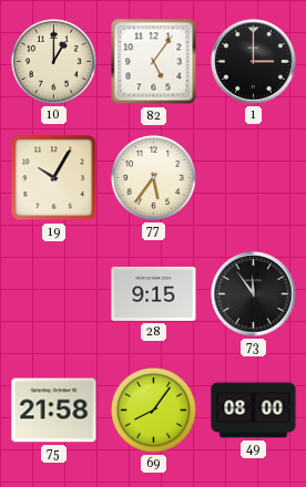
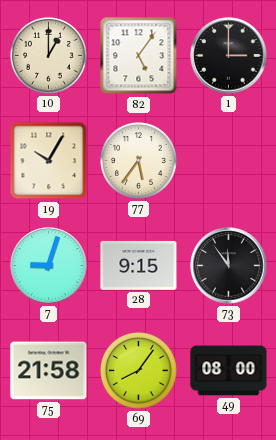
7: none -> 9:03 (49, 266)
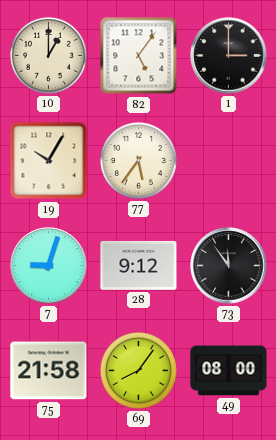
28: 9:15 -> 9:12 (139, 265)
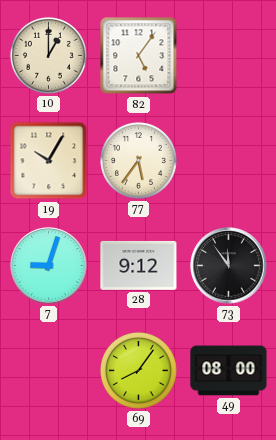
1: 3:00 -> none (229, 56)
75: 21:58 -> none (49, 371)
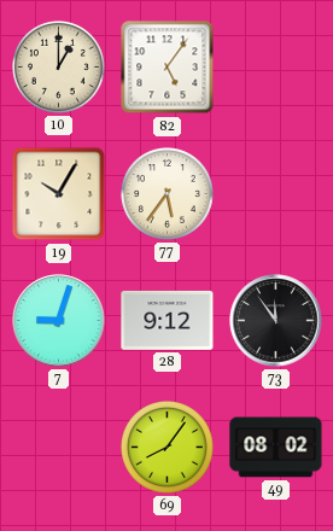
49: 08:00 -> 08:02 (276, 448)
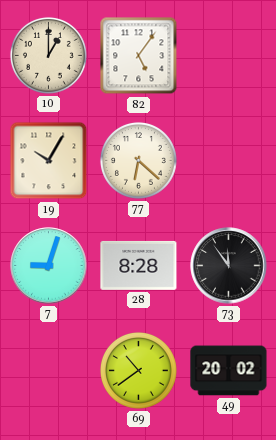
77: 5:36 -> 6:22 (138, 160)
28: 9:12 -> 8:28 (139, 265)
69: 8:06 -> 10:39 (138, 370)
49: 08:02 -> 20:02 (229, 371)
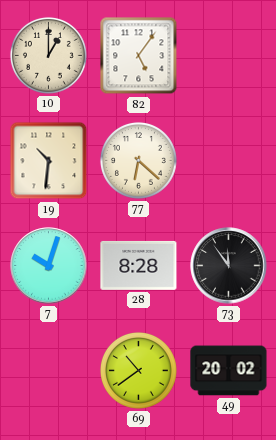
19: 10:05 -> 10:31 (49, 161)
7: 9:03 -> 10:03 (49, 266)
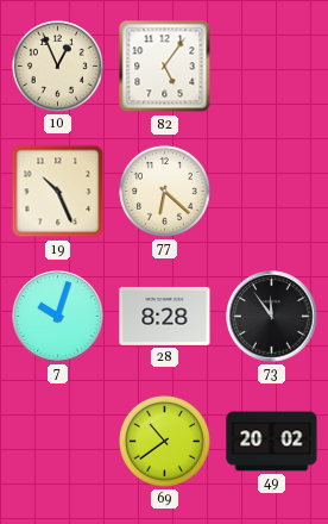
10: 1:00 -> 12:56 (57, 65)
19: 10:31 -> 10:26 (58, 192)
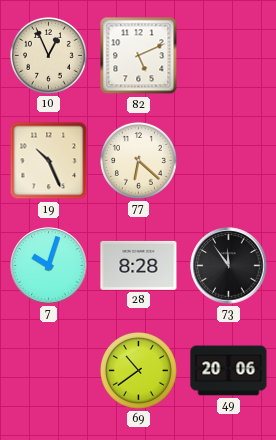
82: 5:06 -> 5:11 (139, 56)
49: 20:02 -> 20:06 (229, 371)
